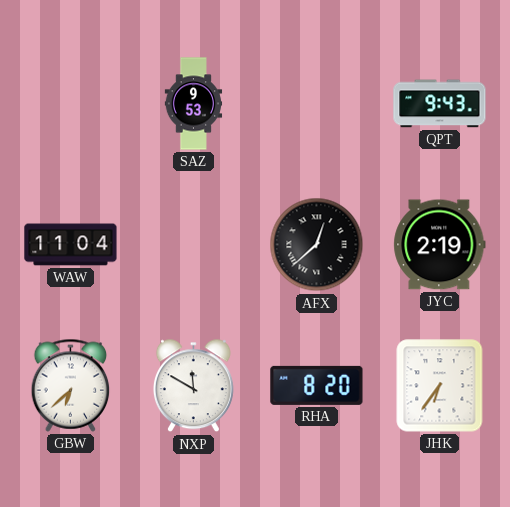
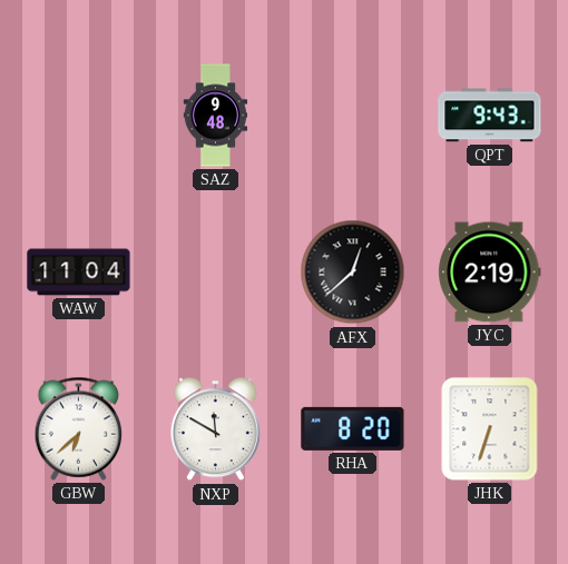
SAZ: 9:53 -> 9:48 (216, 116)
JHK: 6:36 -> 6:33 (490, 429)
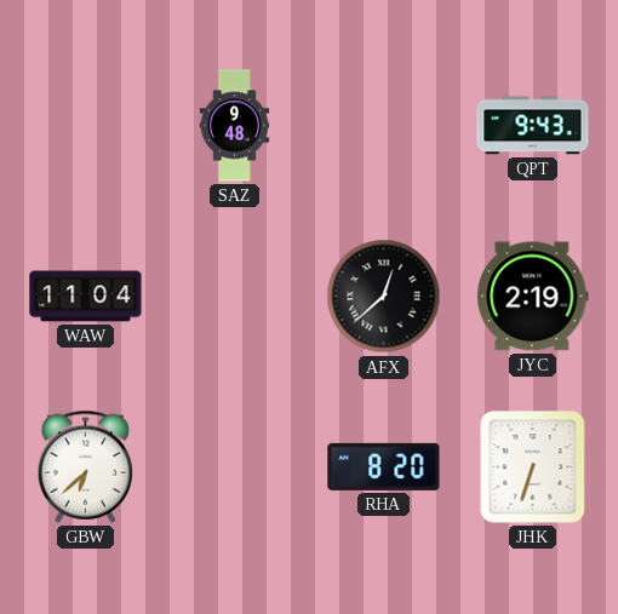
NXP: 11:50 -> none (215, 429)
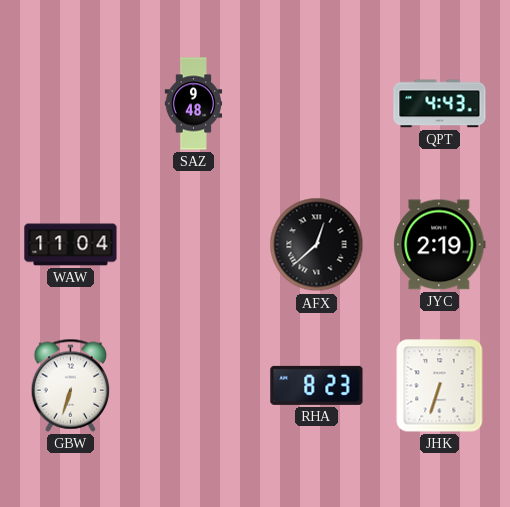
QPT: 9:43 -> 4:43 (440, 104)
GBW: 6:38 -> 6:33 (71, 385)
RHA: 8:20 -> 8:23 (317, 385)
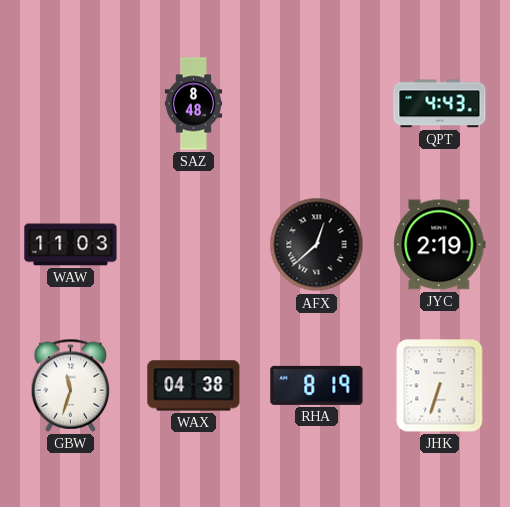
SAZ: 9:48 -> 8:48 (194, 104)
WAW: 11:04 -> 11:03 (71, 245)
GBW: 6:33 -> 11:33 (71, 385)
WAX: none -> 04:38 (194, 386)
RHA: 8:23 -> 8:19 (317, 385)
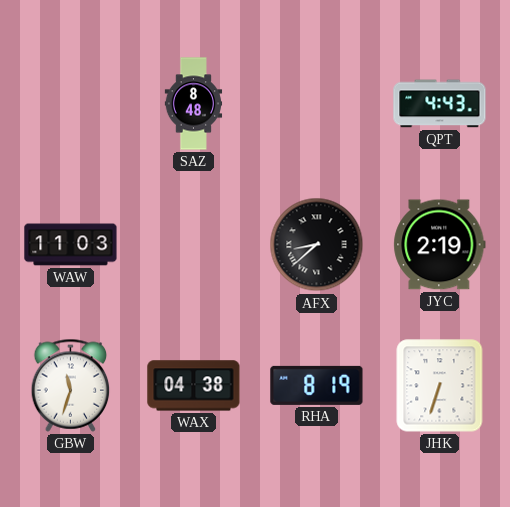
AFX: 12:38 -> 8:38 (317, 245)
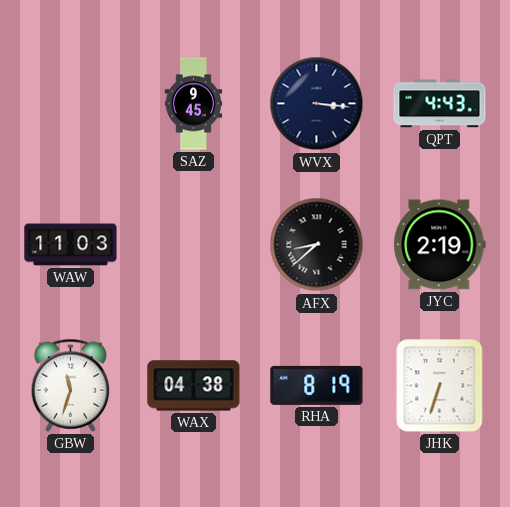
SAZ: 8:48 -> 9:45 (194, 104)
WVX: none -> 3:16 (317, 104)
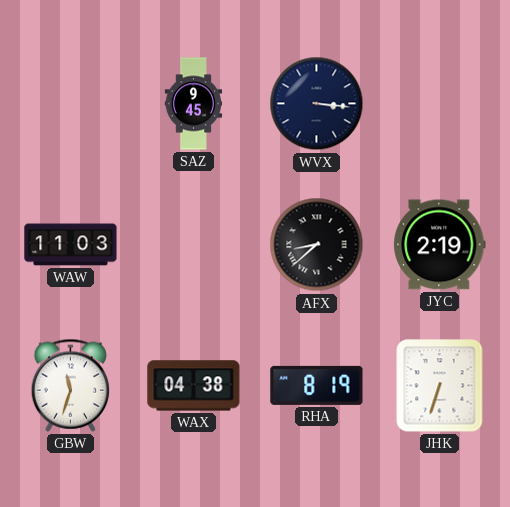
QPT: 4:43 -> none (440, 104)
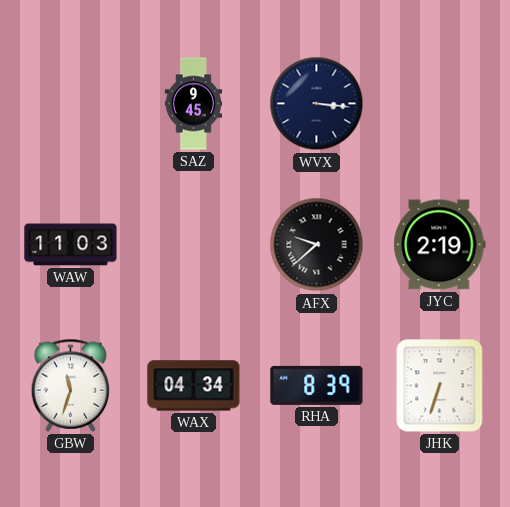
AFX: 8:38 -> 9:38 (317, 245)
WAX: 04:38 -> 04:34 (194, 386)
RHA: 8:19 -> 8:39 (317, 385)
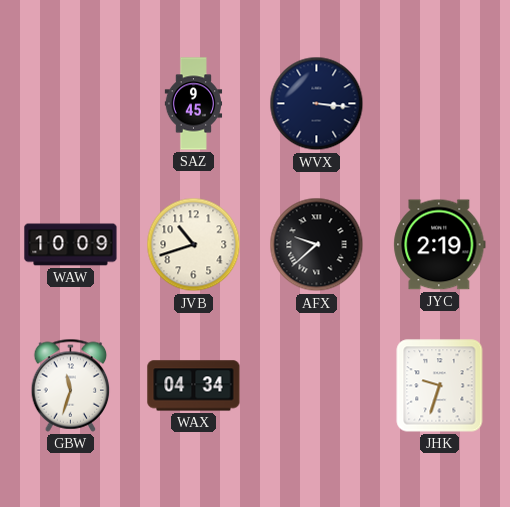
WAW: 11:03 -> 10:09 (71, 245)
JVB: none -> 10:42 (194, 245)
RHA: 8:39 -> none (317, 385)
JHK: 6:33 -> 9:33 (440, 386)
